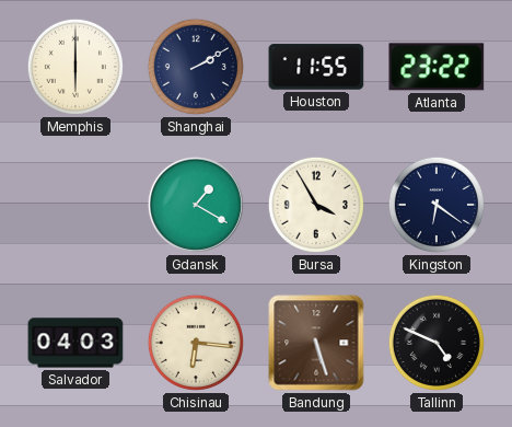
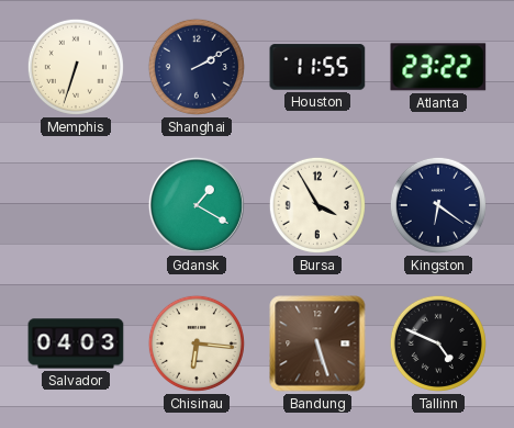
Memphis: 6:00 -> 6:33 (76, 67)
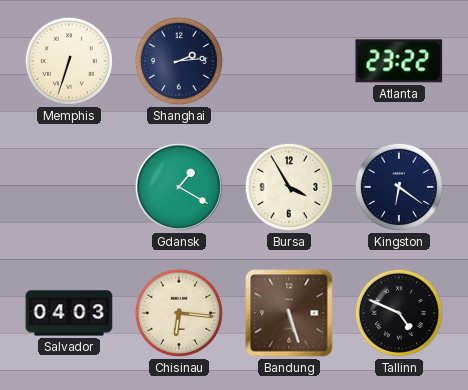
Shanghai: 2:10 -> 2:14 (179, 61)
Houston: 11:55 -> none (317, 67)
